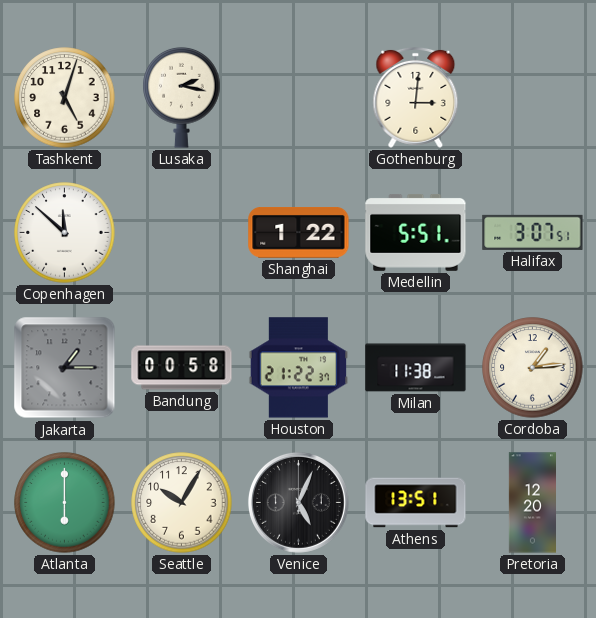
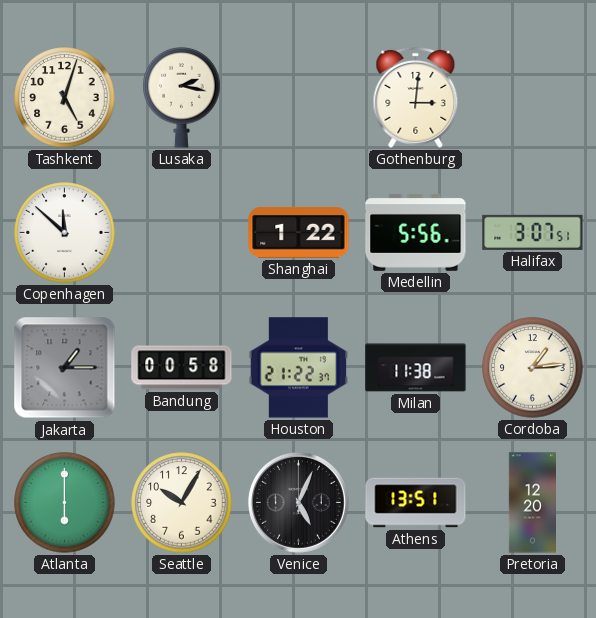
Medellin: 5:51 -> 5:56 (416, 233)
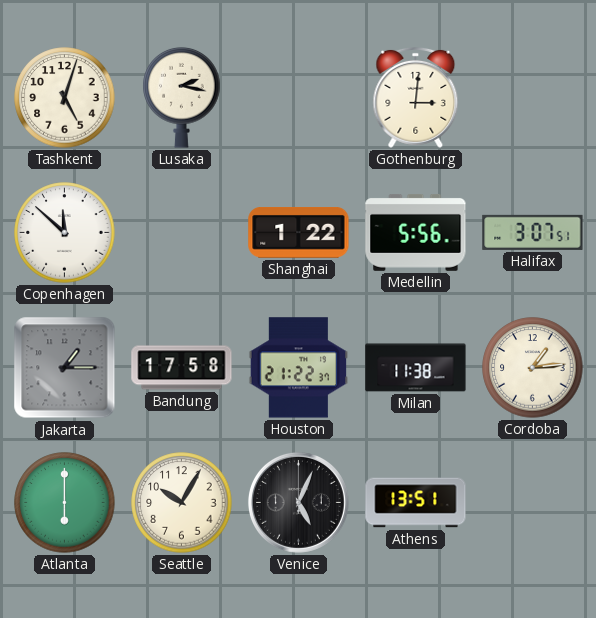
Bandung: 00:58 -> 17:58 (182, 368)
Pretoria: 12:20 -> none (533, 503)
